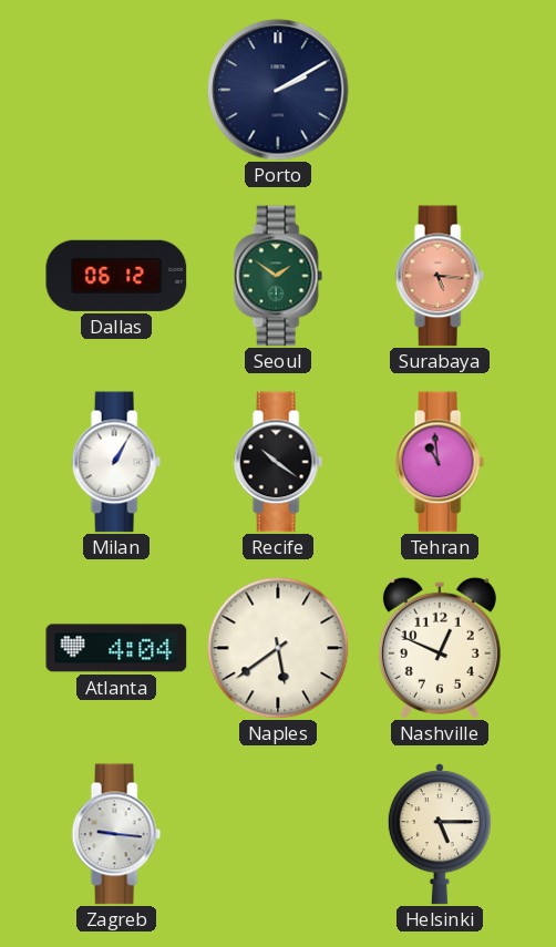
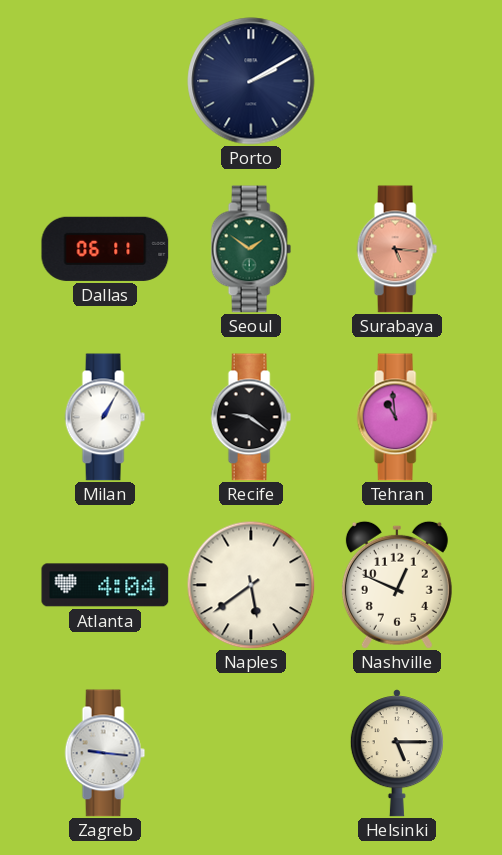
Dallas: 06:12 -> 06:11 (105, 249)
Recife: 10:21 -> 9:21 (251, 417)
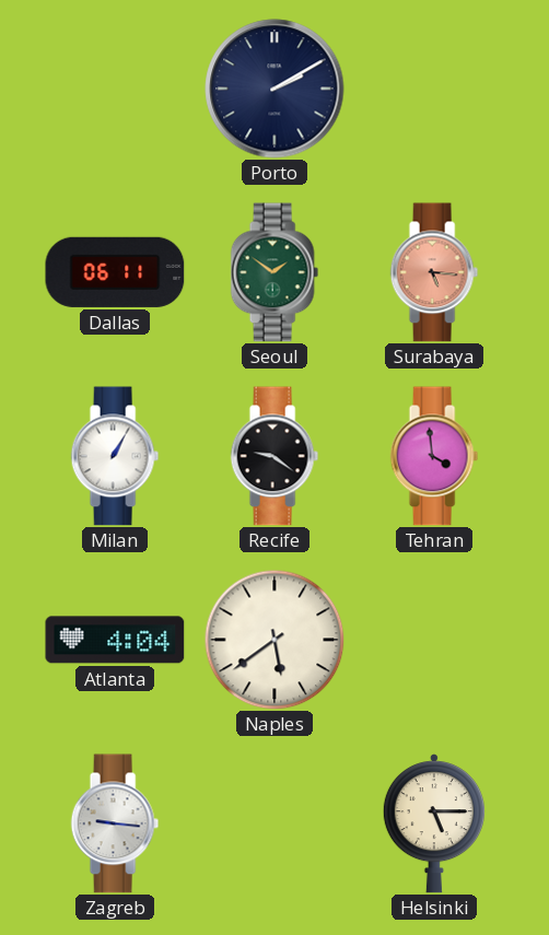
Tehran: 10:59 -> 3:59 (434, 456)
Nashville: 12:49 -> none (397, 585)
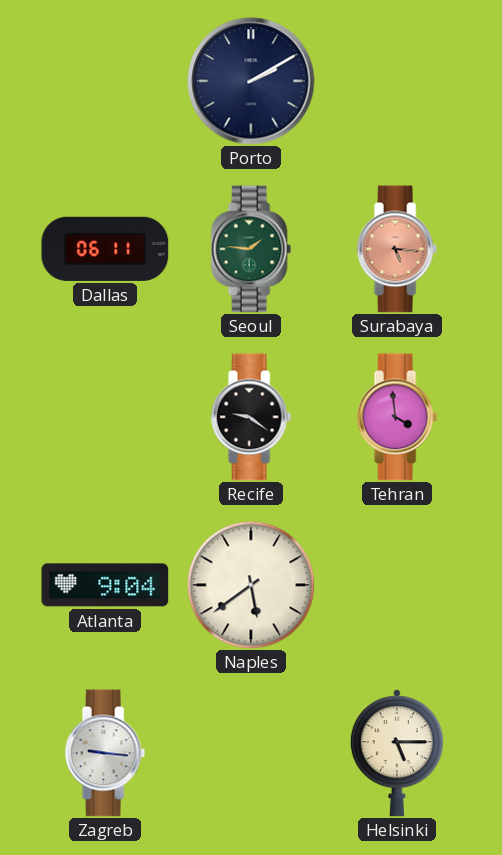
Seoul: 1:51 -> 1:46 (251, 249)
Milan: 1:05 -> none (115, 456)
Atlanta: 4:04 -> 9:04 (105, 585)
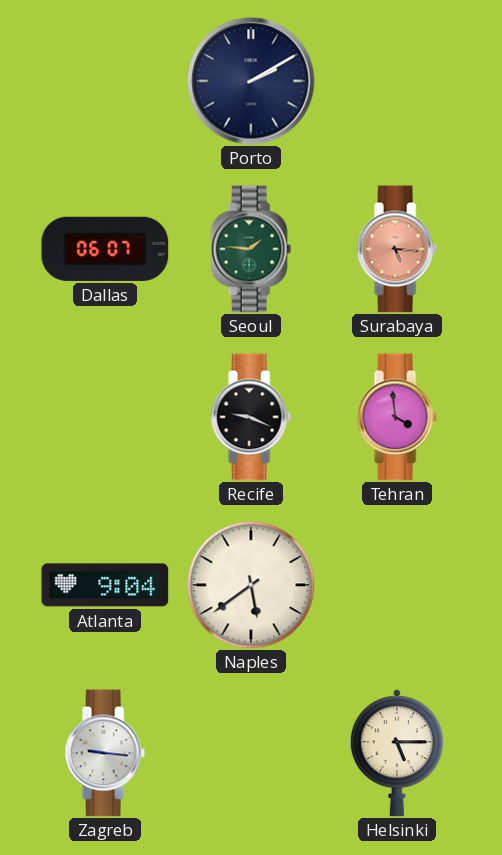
Dallas: 06:11 -> 06:07 (105, 249)
Recife: 9:21 -> 9:19 (251, 417)
